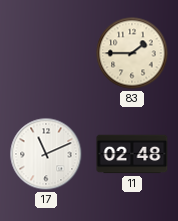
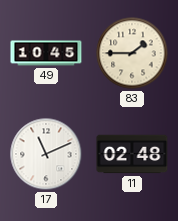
49: none -> 10:45 (46, 53)
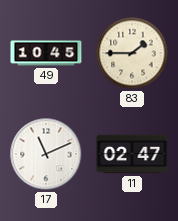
11: 02:48 -> 02:47 (132, 154)
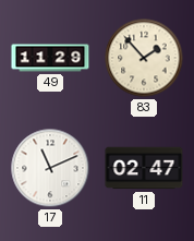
49: 10:45 -> 11:29 (50, 58)
83: 1:45 -> 1:53 (144, 58)
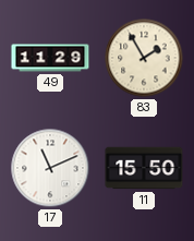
83: 1:53 -> 1:55 (144, 58)
11: 02:47 -> 15:50 (144, 168)
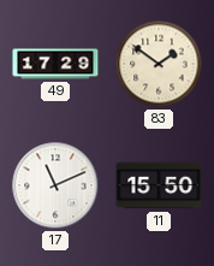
49: 11:29 -> 17:29 (55, 64)
83: 1:55 -> 1:51 (159, 64)
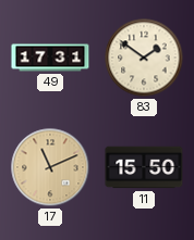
49: 17:29 -> 17:31 (50, 58)
17 dial: white -> champagne (50, 167)
